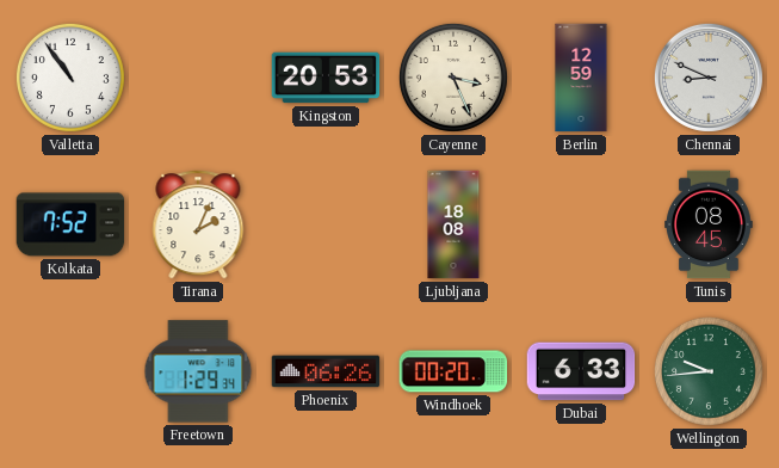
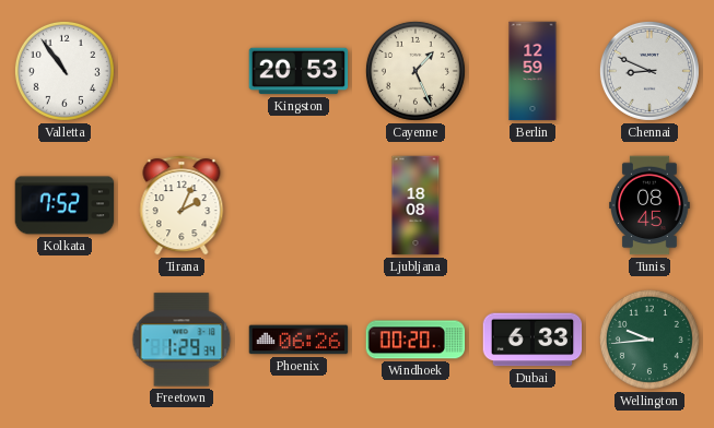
Cayenne: 3:26 -> 1:26 (415, 71)
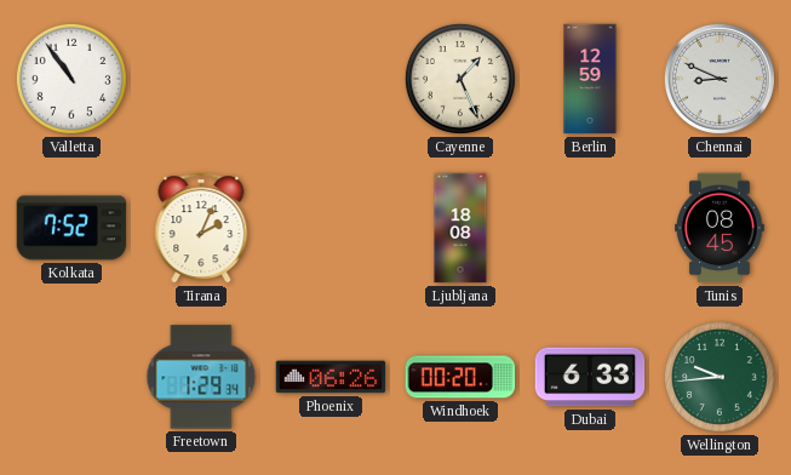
Kingston: 20:53 -> none (299, 71)
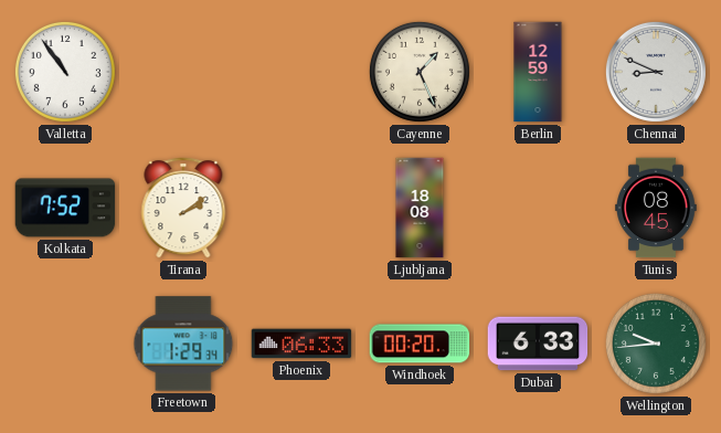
Tirana: 2:04 -> 2:09 (183, 208)
Phoenix: 06:26 -> 06:33 (301, 344)
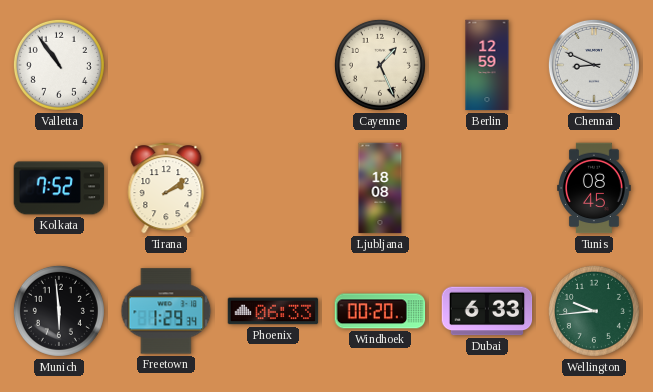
Munich: none -> 5:59 (59, 311)
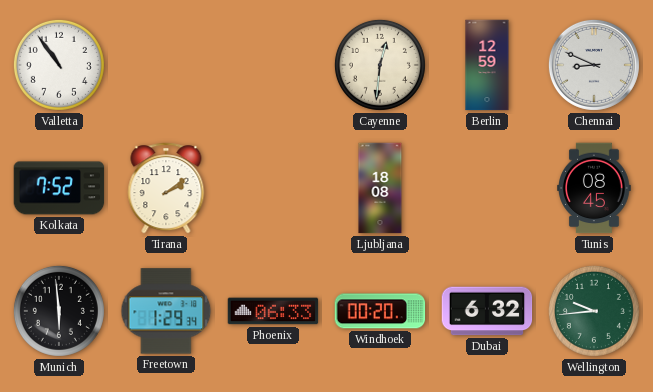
Cayenne: 1:26 -> 12:31 (380, 65)
Dubai: 6:33 -> 6:32 (487, 311)
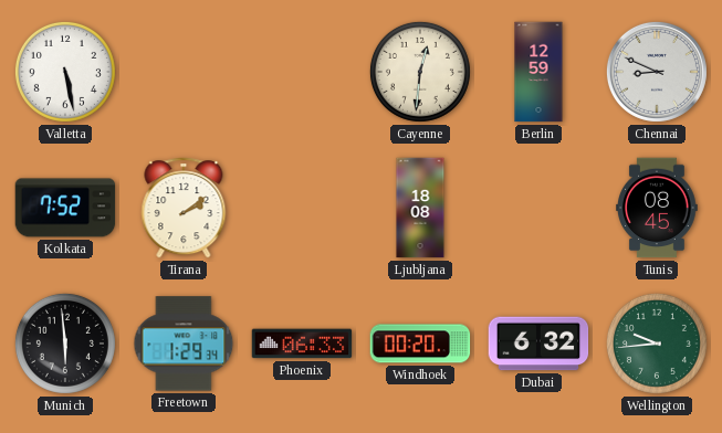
Valletta: 10:54 -> 5:28 (65, 72)
